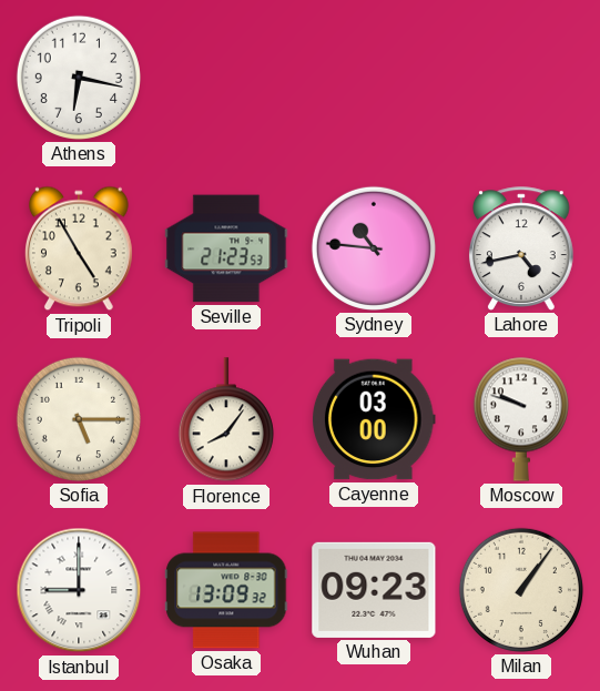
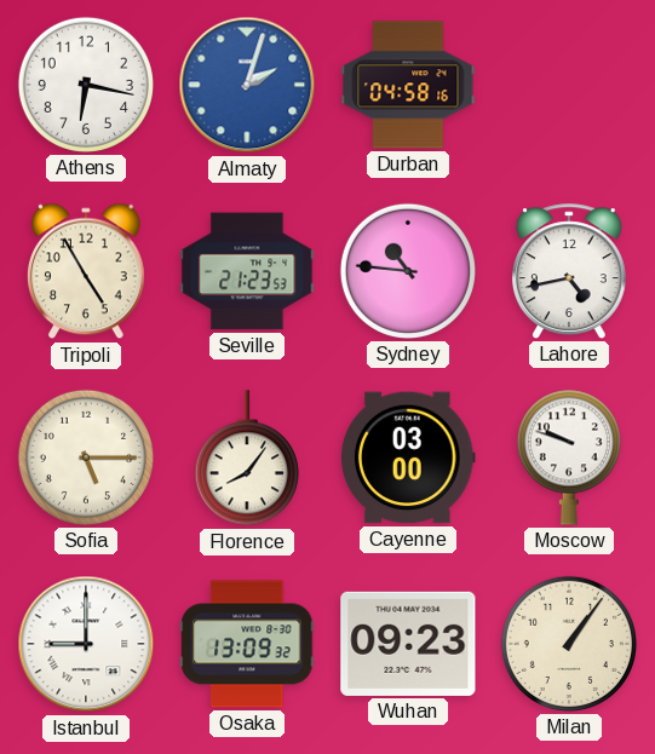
Almaty: none -> 2:03 (247, 85)
Durban: none -> 04:58 (408, 85)
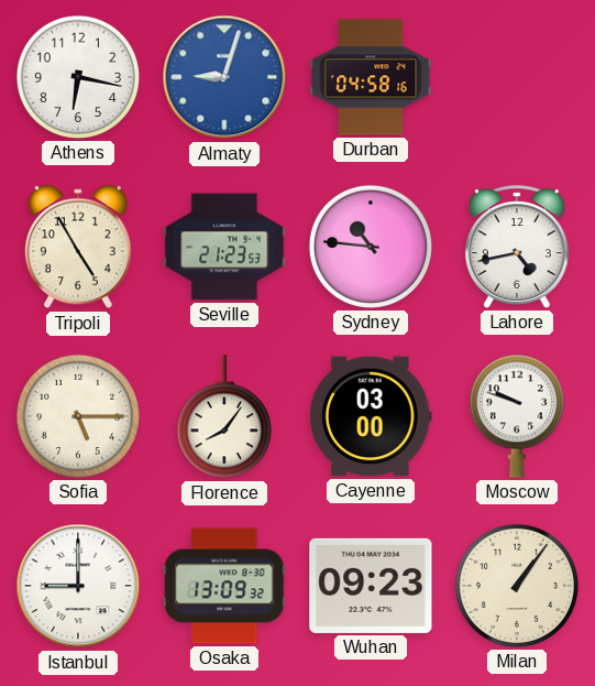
Almaty: 2:03 -> 9:03 (224, 77)
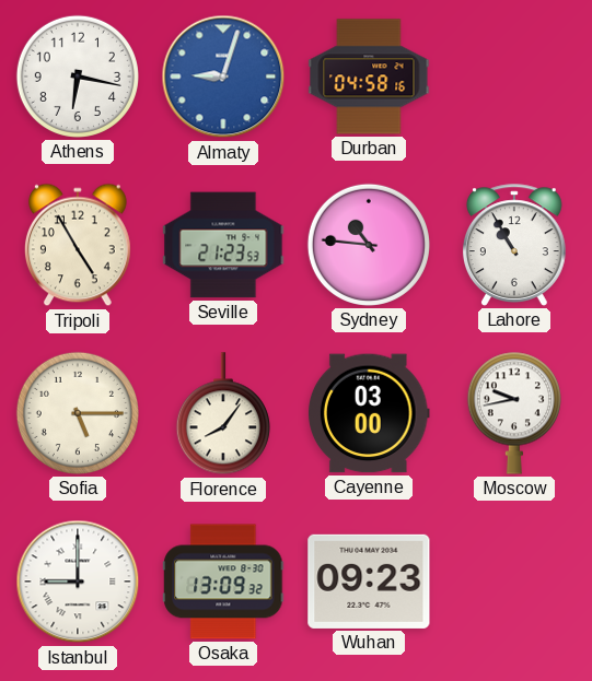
Lahore: 4:43 -> 10:55 (514, 245)
Moscow: 9:48 -> 9:43 (514, 413)
Milan: 1:06 -> none (517, 586)
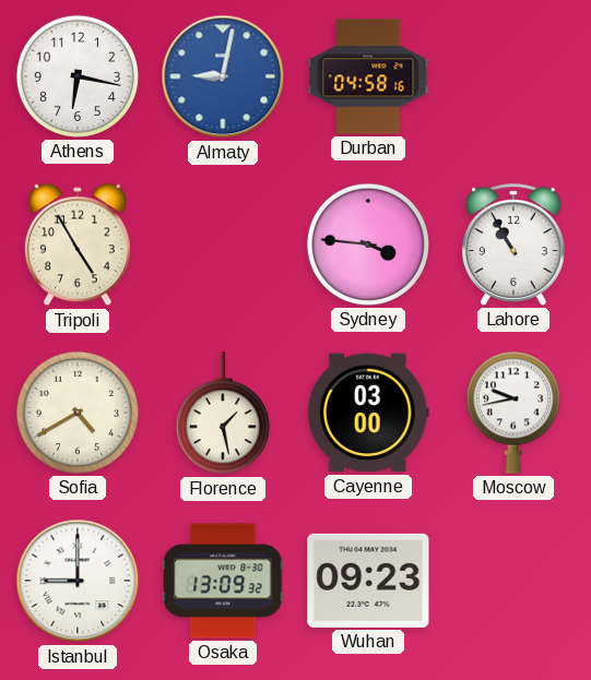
Almaty: 9:03 -> 9:02 (223, 76)
Seville: 21:23 -> none (223, 245)
Sydney: 10:46 -> 3:46 (368, 244)
Sofia: 5:15 -> 4:40 (78, 413)
Florence: 8:06 -> 1:28 (223, 414)
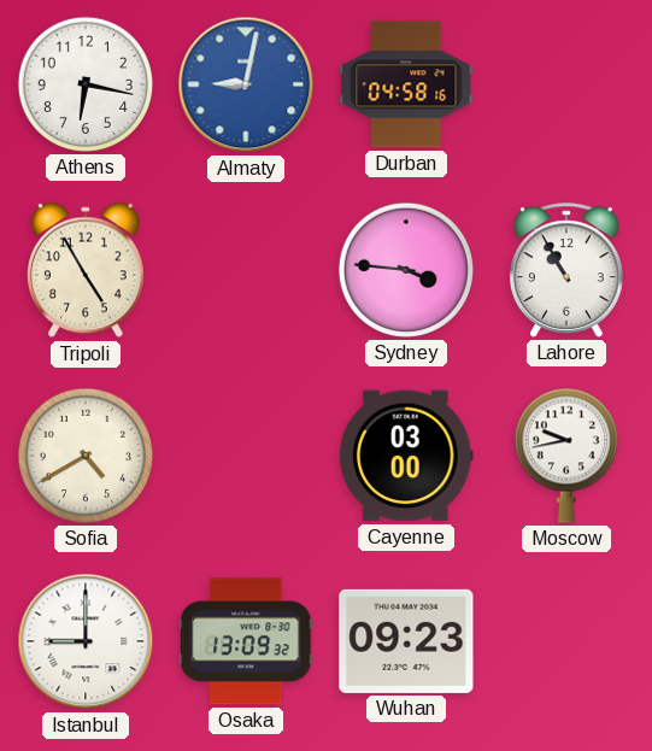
Florence: 1:28 -> none (223, 414)
